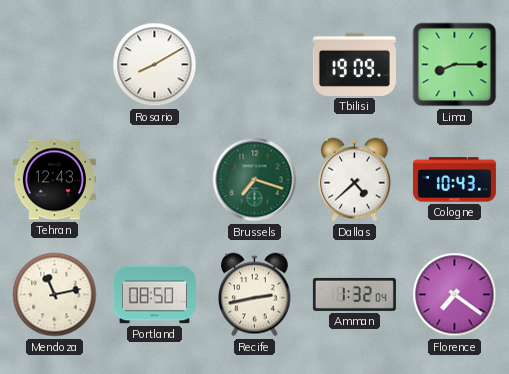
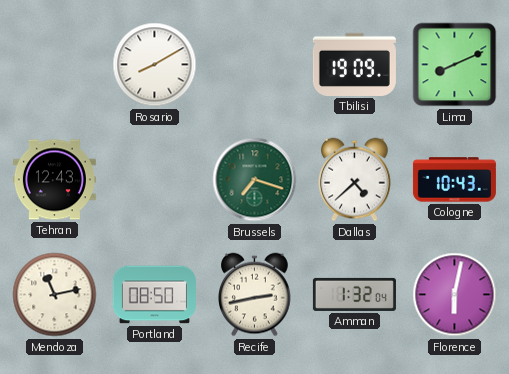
Lima: 8:15 -> 8:11 (455, 65)
Florence: 7:21 -> 6:02 (455, 295)
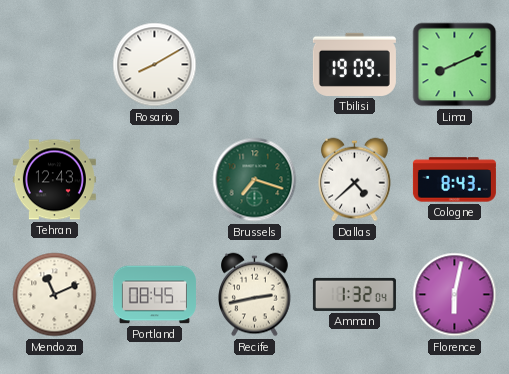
Cologne: 10:43 -> 8:43 (454, 180)
Mendoza: 11:13 -> 11:11 (55, 295)
Portland: 08:50 -> 08:45 (154, 295)
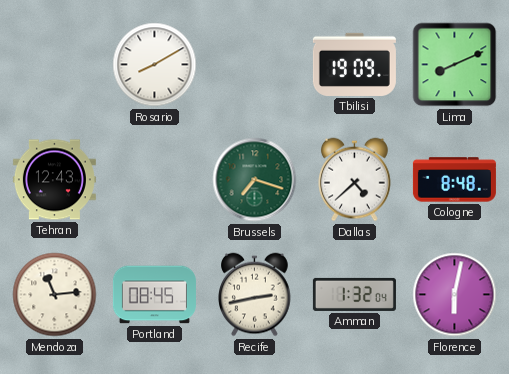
Cologne: 8:43 -> 8:48 (454, 180)
Mendoza: 11:11 -> 11:14 (55, 295)
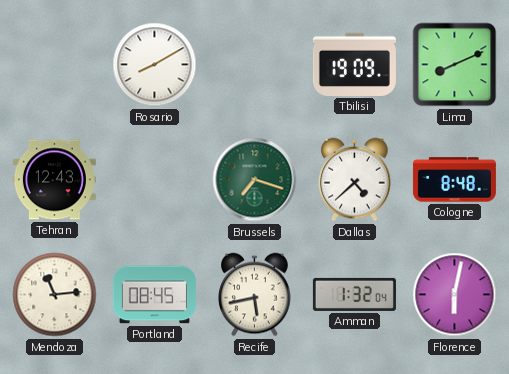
Recife: 2:43 -> 5:43 (255, 295)
